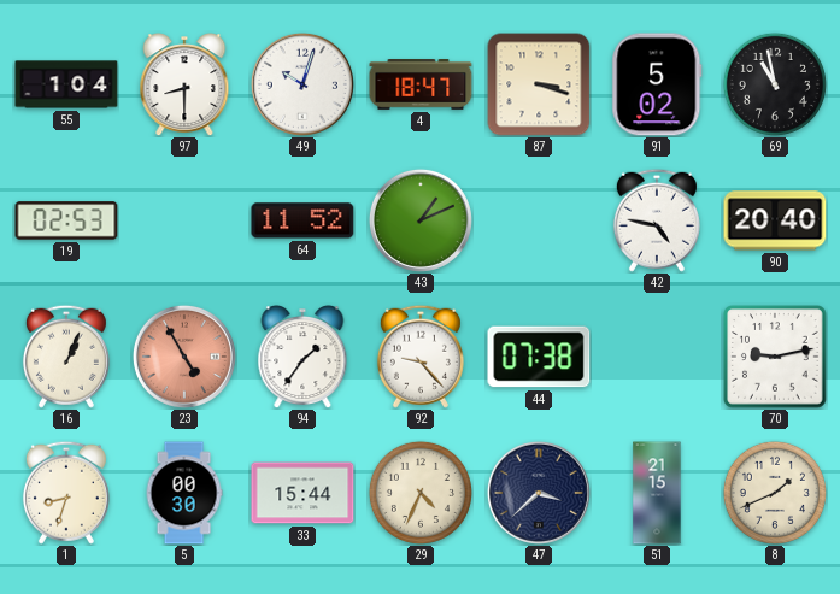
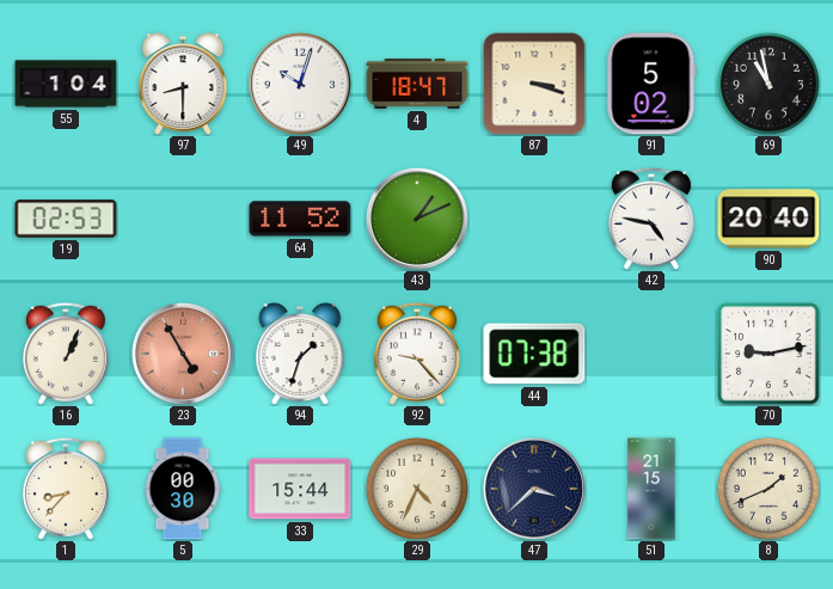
94: 1:36 -> 1:33 (300, 354)
1: 8:33 -> 8:37 (66, 489)
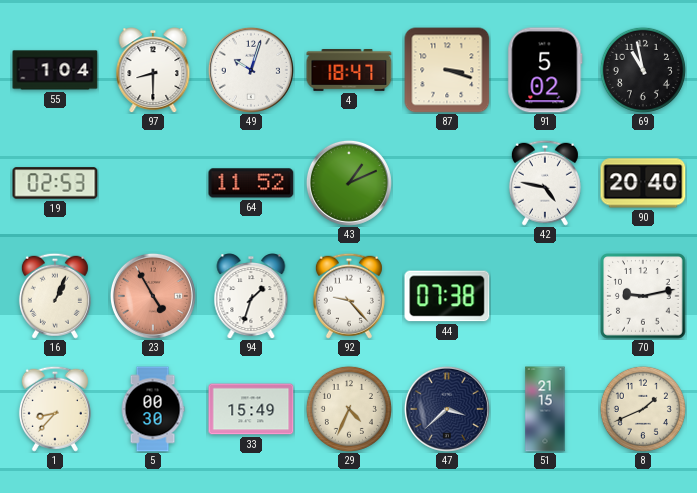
33: 15:44 -> 15:49 (251, 409)
